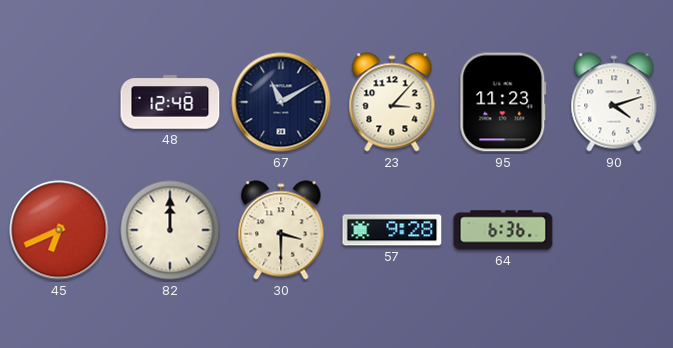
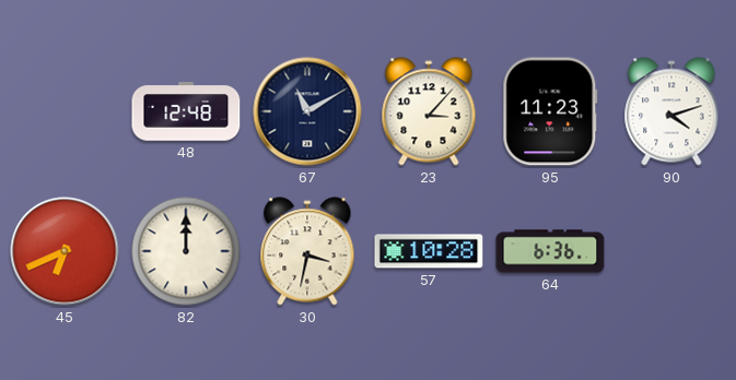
30: 3:30 -> 3:32 (307, 251)
57: 9:28 -> 10:28 (429, 251)
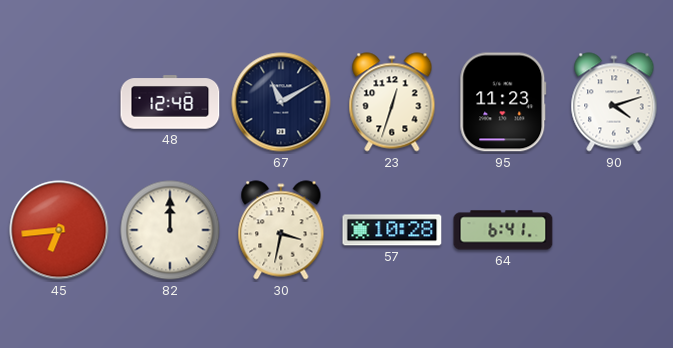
23: 3:07 -> 12:33 (392, 102)
45: 6:41 -> 6:44 (59, 230)
64: 6:36 -> 6:41 (503, 230)
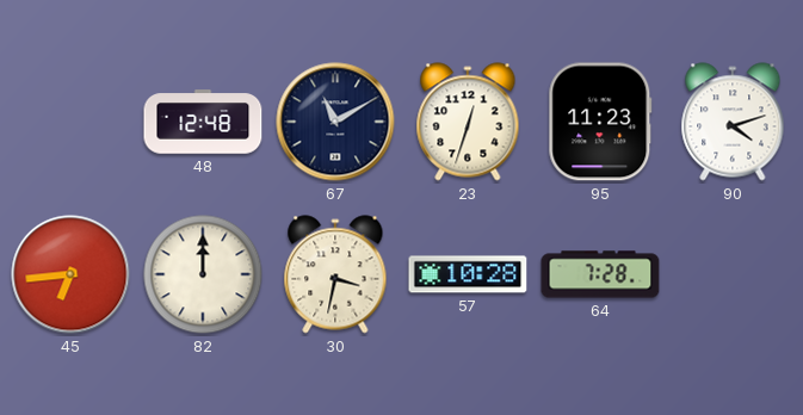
64: 6:41 -> 7:28 (600, 274)
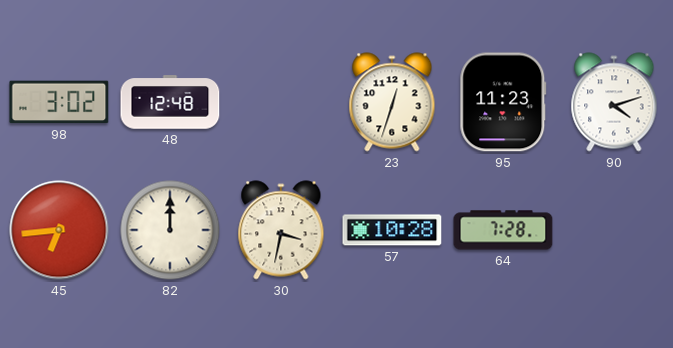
98: none -> 3:02 (59, 102)
67: 11:10 -> none (335, 122)
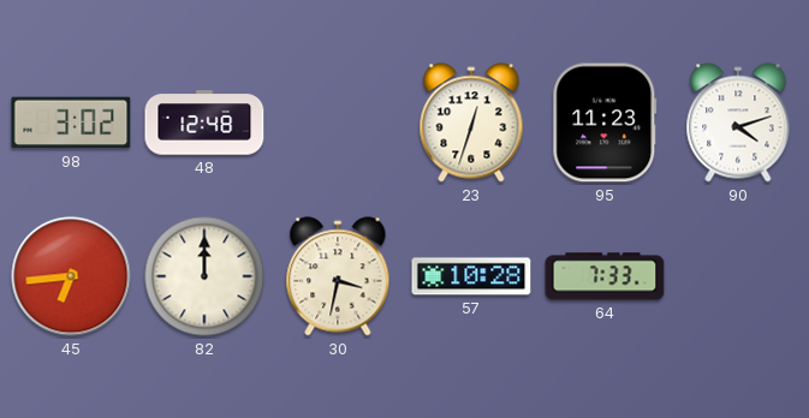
64: 7:28 -> 7:33 (605, 276)
